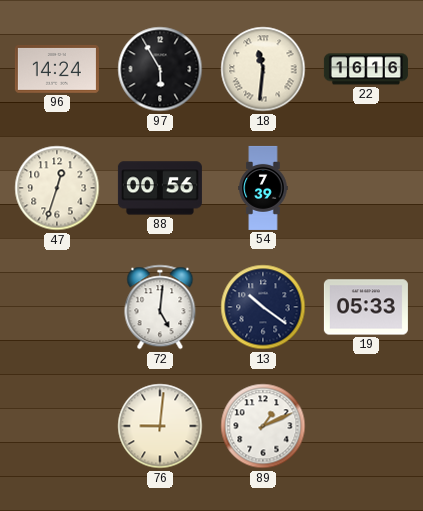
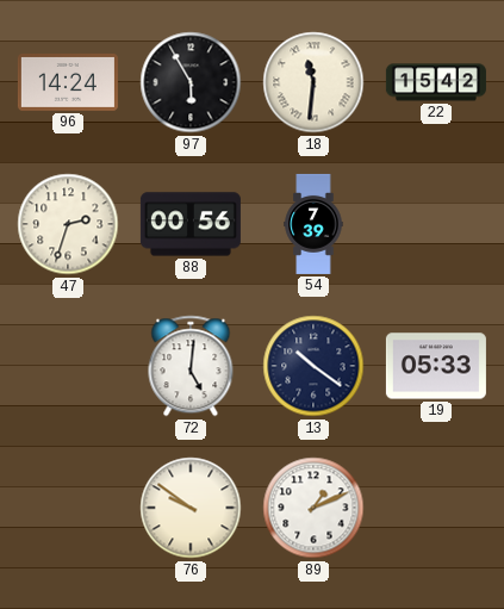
22: 16:16 -> 15:42 (436, 82)
47: 12:33 -> 2:33 (68, 224)
76: 9:01 -> 9:51 (191, 508)
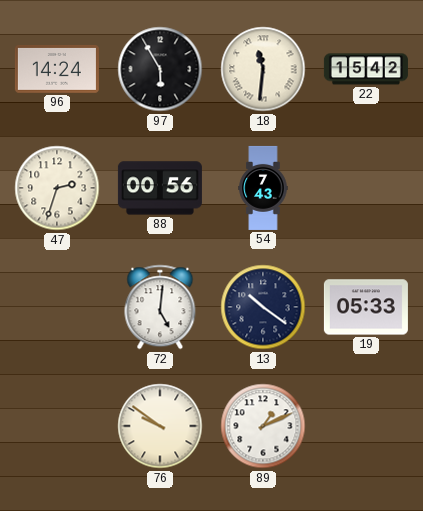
54: 7:39 -> 7:43 (263, 188)
